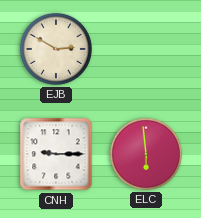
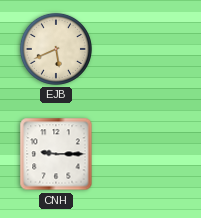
EJB: 2:50 -> 5:41 (56, 49)
ELC: 5:59 -> none (146, 154)
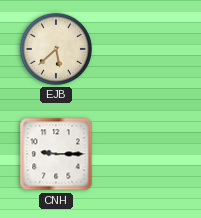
EJB: 5:41 -> 5:38 (56, 49)
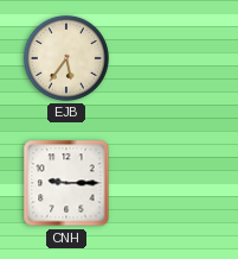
EJB: 5:38 -> 5:36 (66, 58)
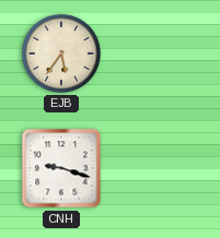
CNH: 9:15 -> 9:18 (61, 168)
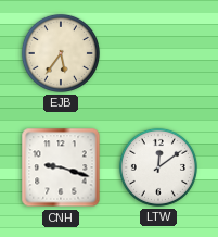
LTW: none -> 12:09 (158, 167)
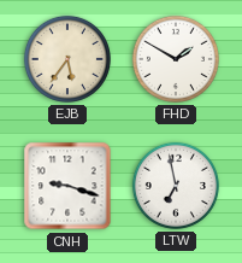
FHD: none -> 1:50 (176, 59)
LTW: 12:09 -> 6:58 (176, 186)
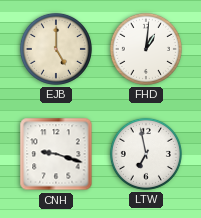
EJB: 5:36 -> 5:00 (56, 49)
FHD: 1:50 -> 1:01 (146, 49)
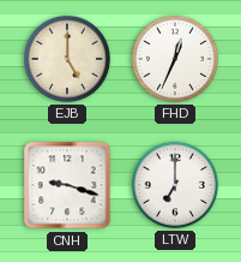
FHD: 1:01 -> 12:34 (175, 59)
LTW: 6:58 -> 7:00 (175, 185)
